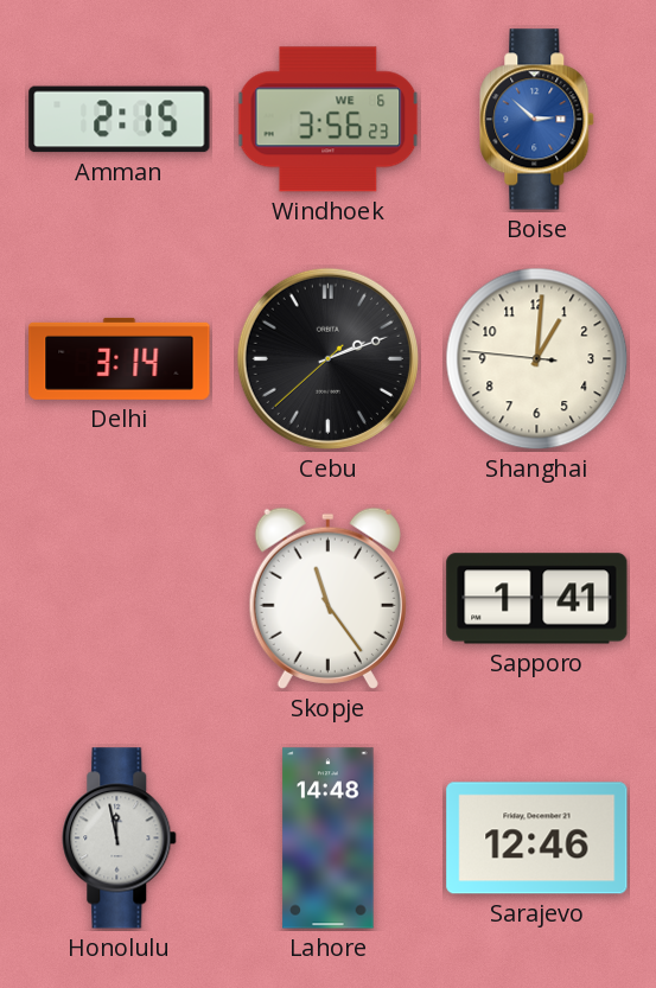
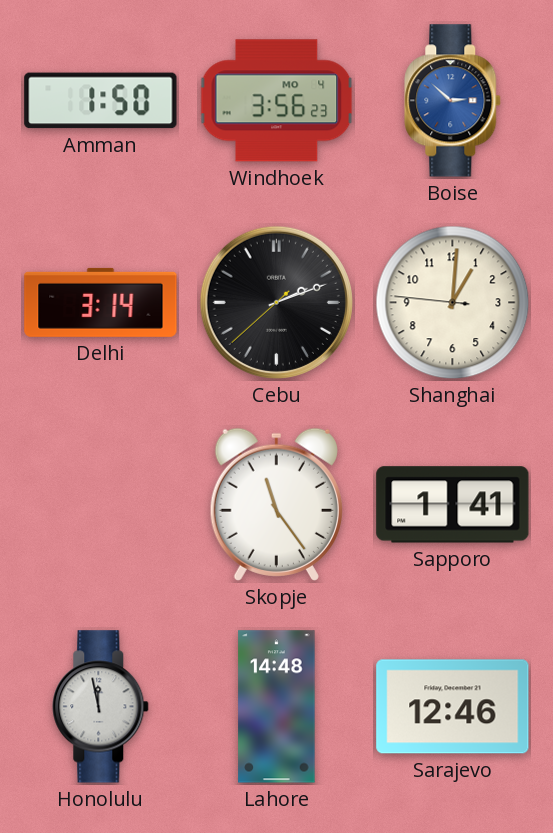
Amman: 2:15 -> 1:50 (101, 101)
Windhoek date: WE 6 -> MO 4 (277, 101)
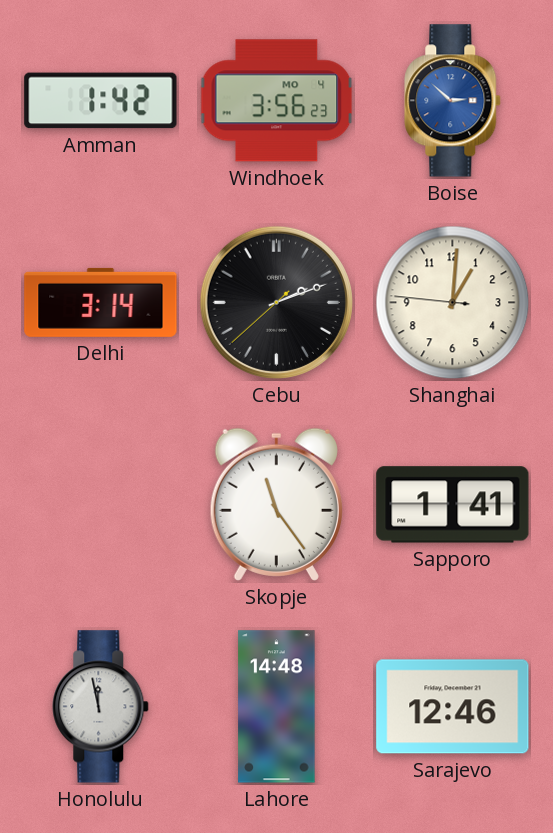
Amman: 1:50 -> 1:42 (101, 101)
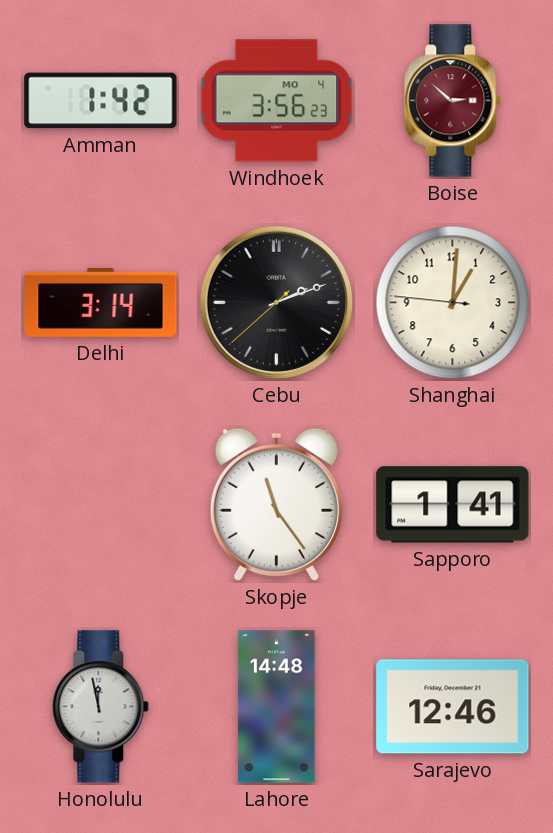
Boise dial: blue -> burgundy (453, 101)
